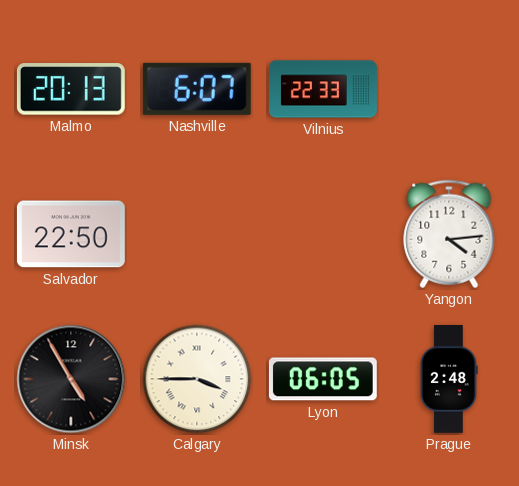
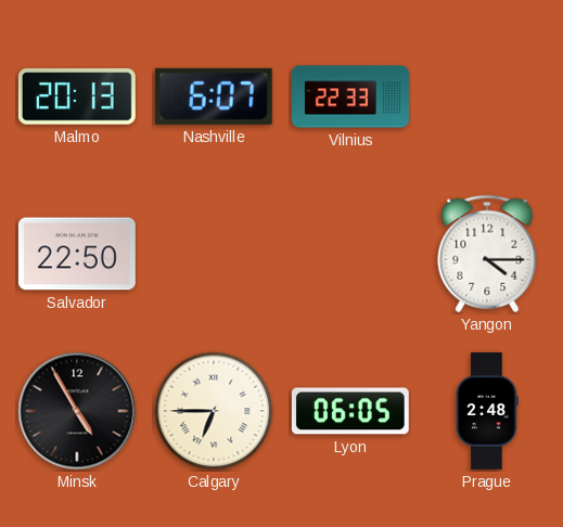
Yangon: 4:14 -> 4:15 (487, 254)
Calgary: 3:45 -> 6:45 (214, 411)
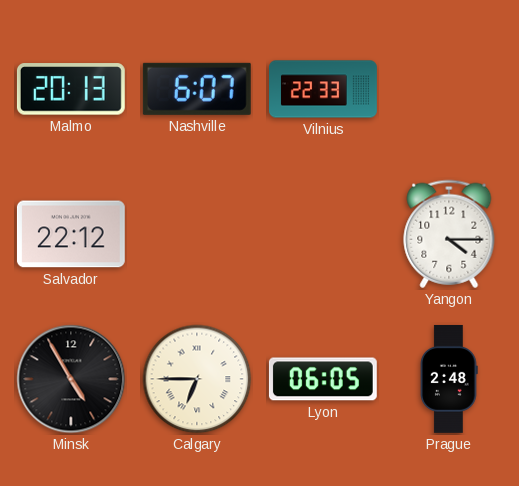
Salvador: 22:50 -> 22:12 (71, 234)
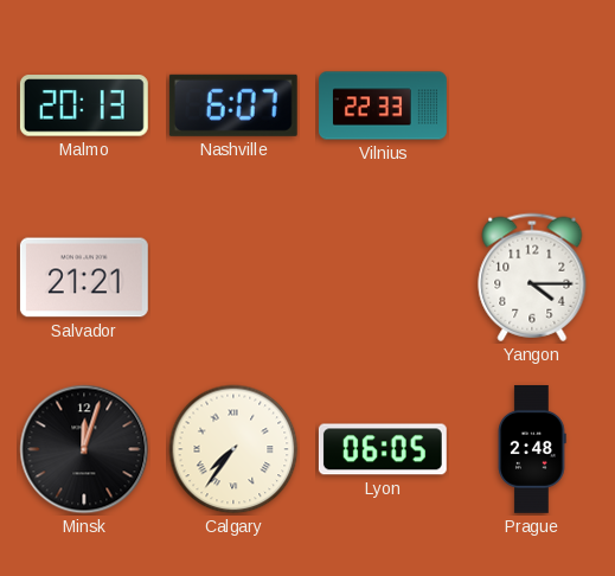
Salvador: 22:12 -> 21:21 (84, 277)
Minsk: 4:55 -> 12:03 (84, 449)
Calgary: 6:45 -> 7:36 (233, 449)
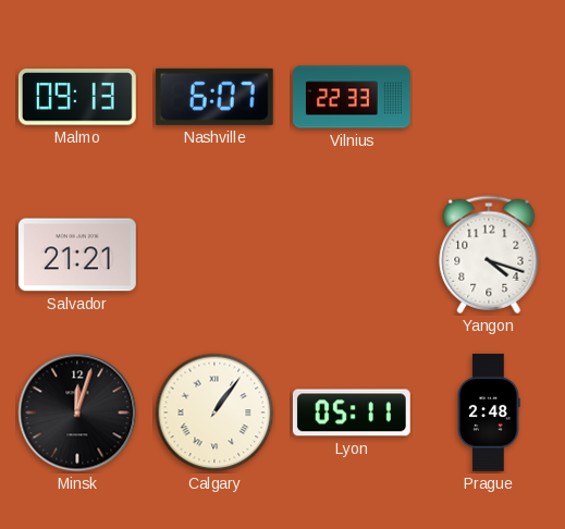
Malmo: 20:13 -> 09:13 (77, 97)
Yangon: 4:15 -> 4:18 (489, 255)
Calgary: 7:36 -> 1:06 (214, 413)
Lyon: 06:05 -> 05:11 (352, 413)
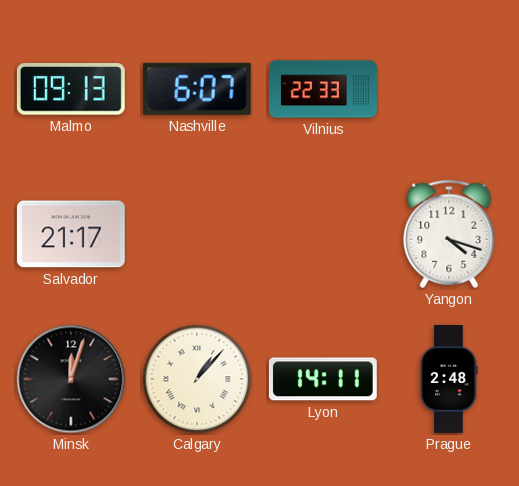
Salvador: 21:21 -> 21:17 (71, 234)
Calgary: 1:06 -> 1:07 (197, 379)
Lyon: 05:11 -> 14:11 (323, 379)
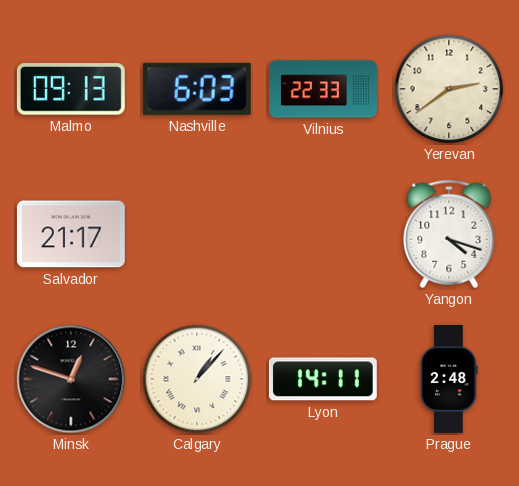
Nashville: 6:07 -> 6:03 (197, 89)
Yerevan: none -> 2:39 (449, 89)
Minsk: 12:03 -> 12:48 (71, 379)
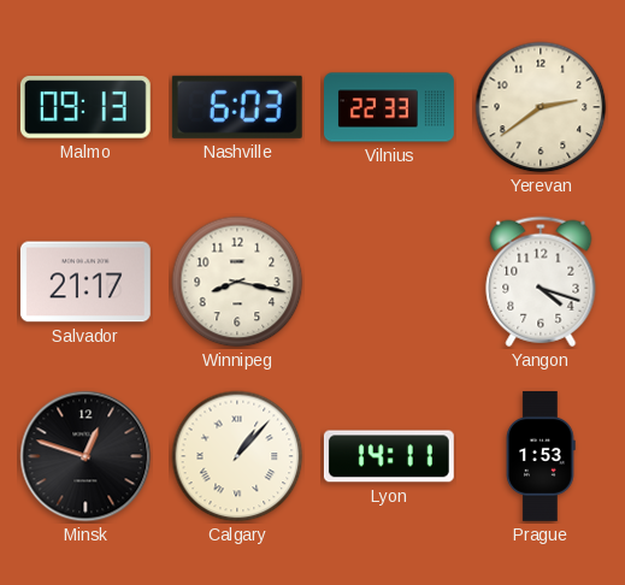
Winnipeg: none -> 8:17 (237, 282)
Prague: 2:48 -> 1:53 (541, 456)
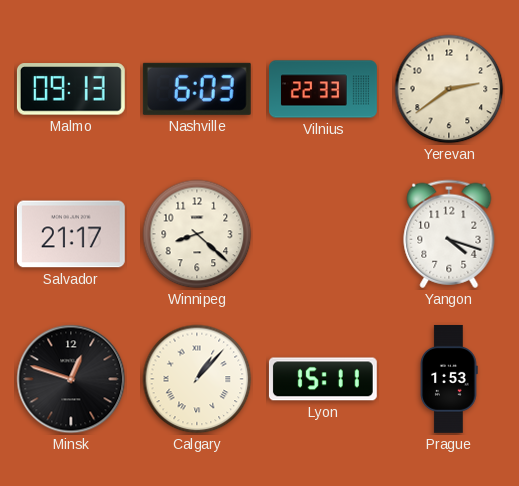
Winnipeg: 8:17 -> 8:22 (197, 234)
Lyon: 14:11 -> 15:11 (323, 379)
